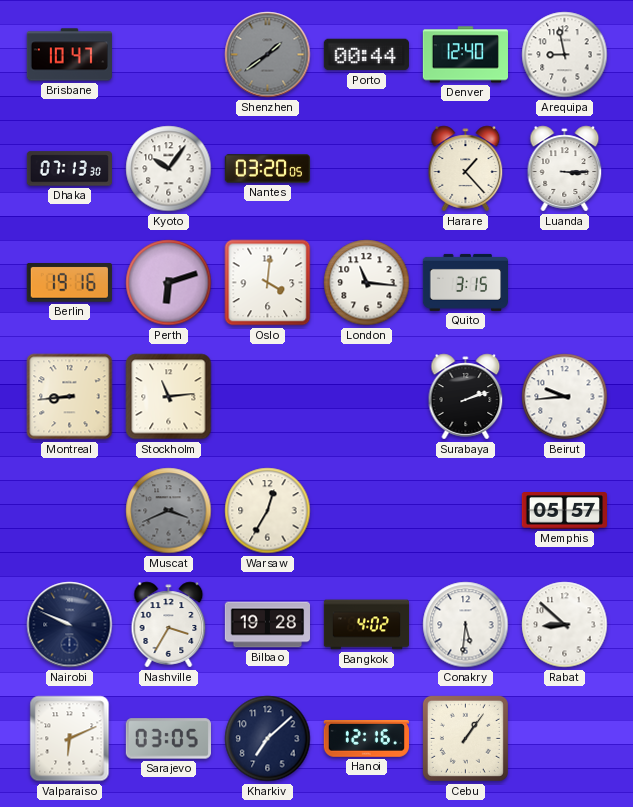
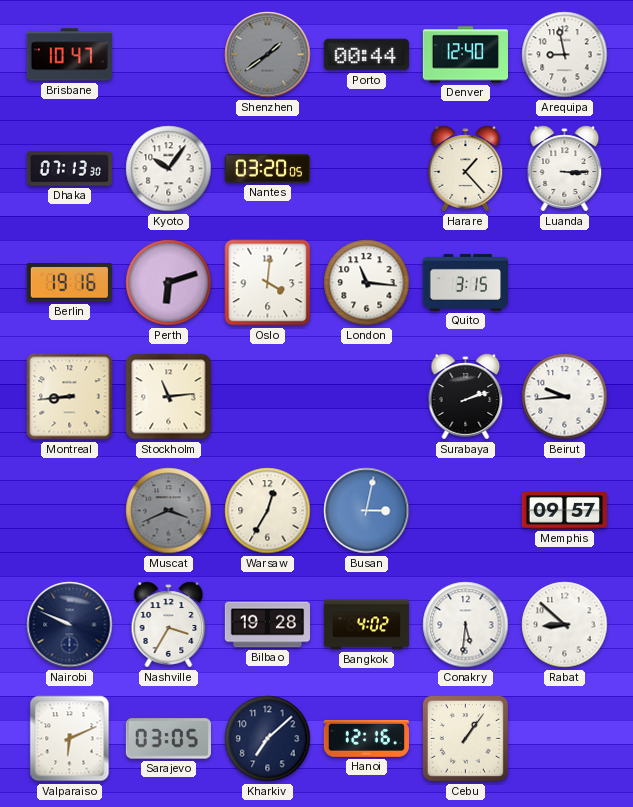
Busan: none -> 3:02 (367, 511)
Memphis: 05:57 -> 09:57 (564, 511)
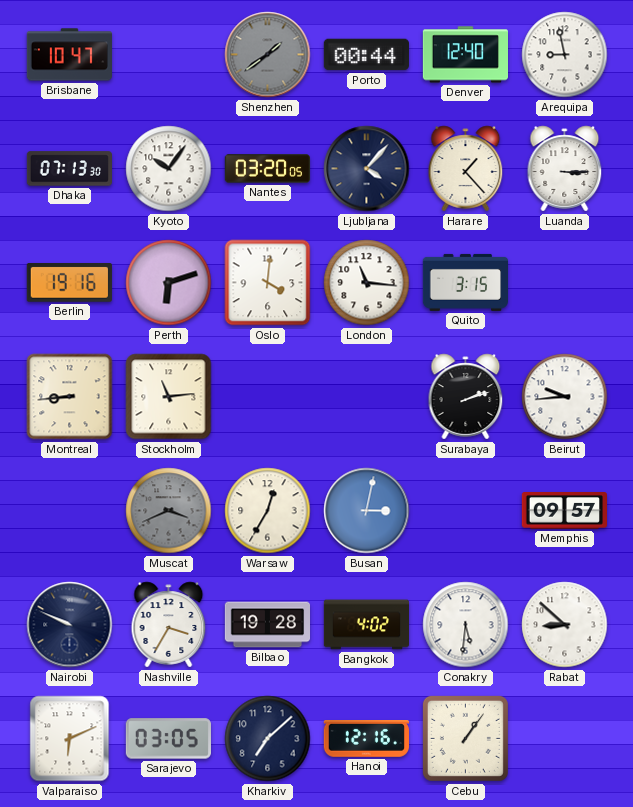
Ljubljana: none -> 4:07 (367, 169)
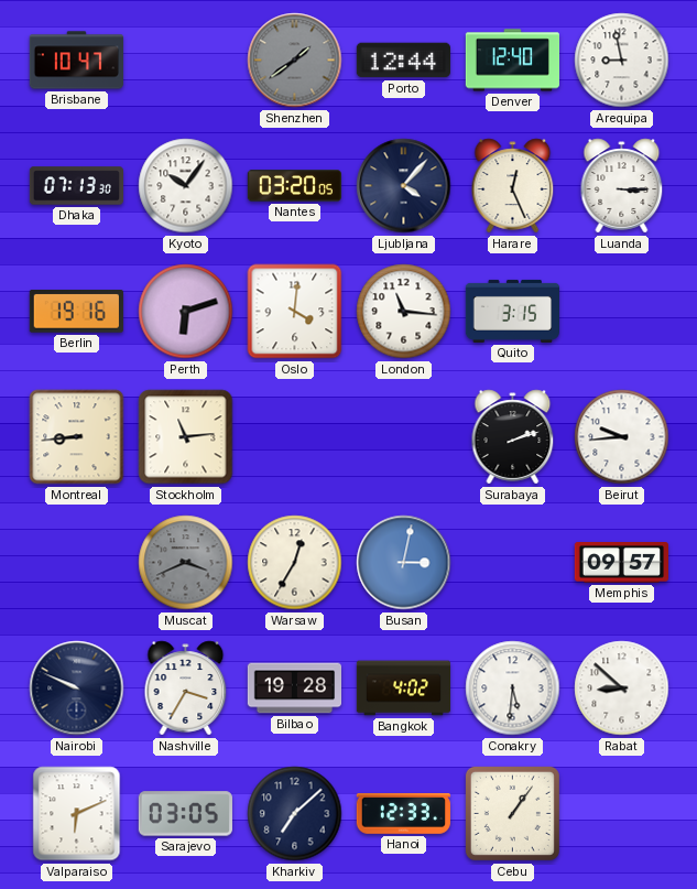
Porto: 00:44 -> 12:44 (403, 61)
Harare: 1:23 -> 12:26 (513, 186)
Hanoi: 12:16 -> 12:33 (403, 814)
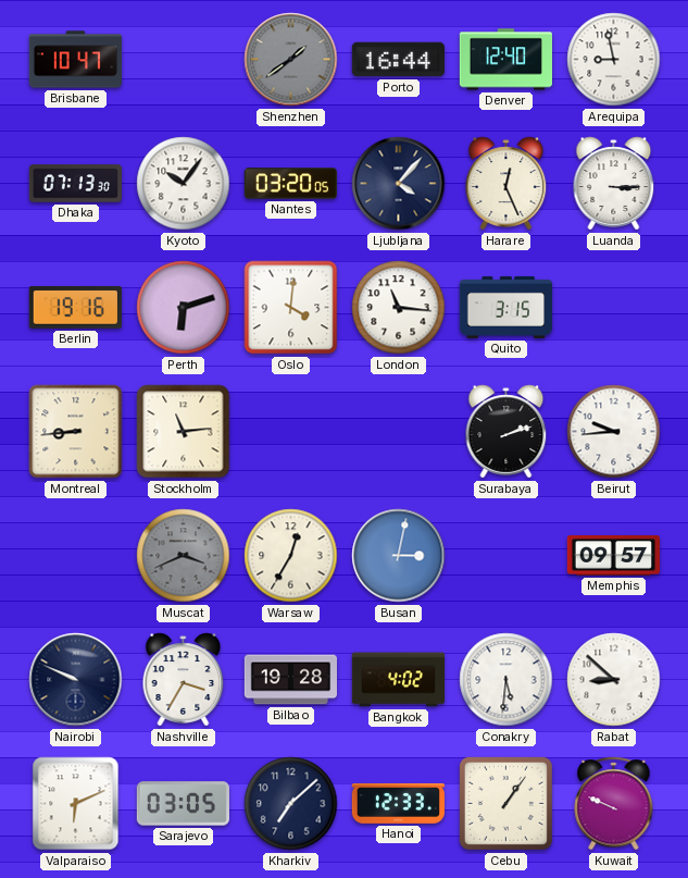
Porto: 12:44 -> 16:44 (398, 60)
Kuwait: none -> 9:49 (614, 804)
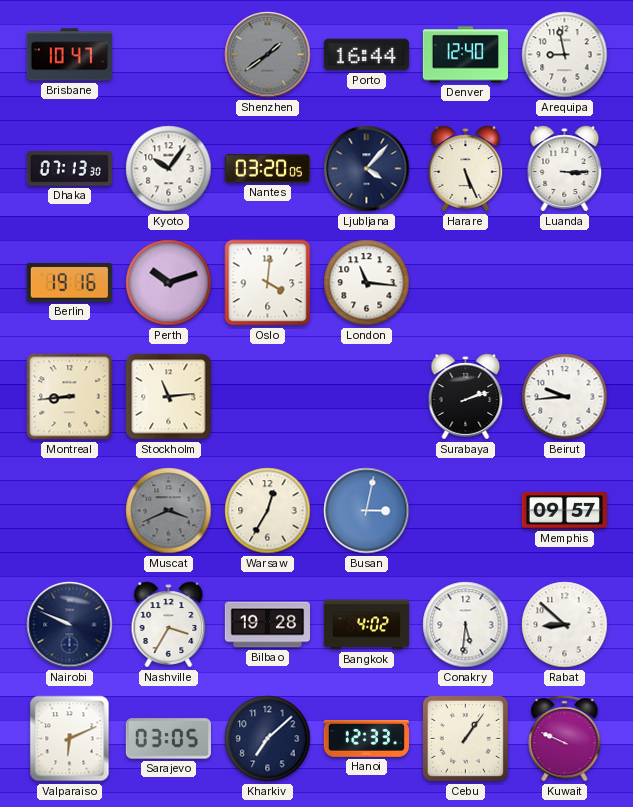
Harare: 12:26 -> 5:26 (466, 169)
Perth: 6:12 -> 10:12 (169, 283)
Quito: 3:15 -> none (505, 307)
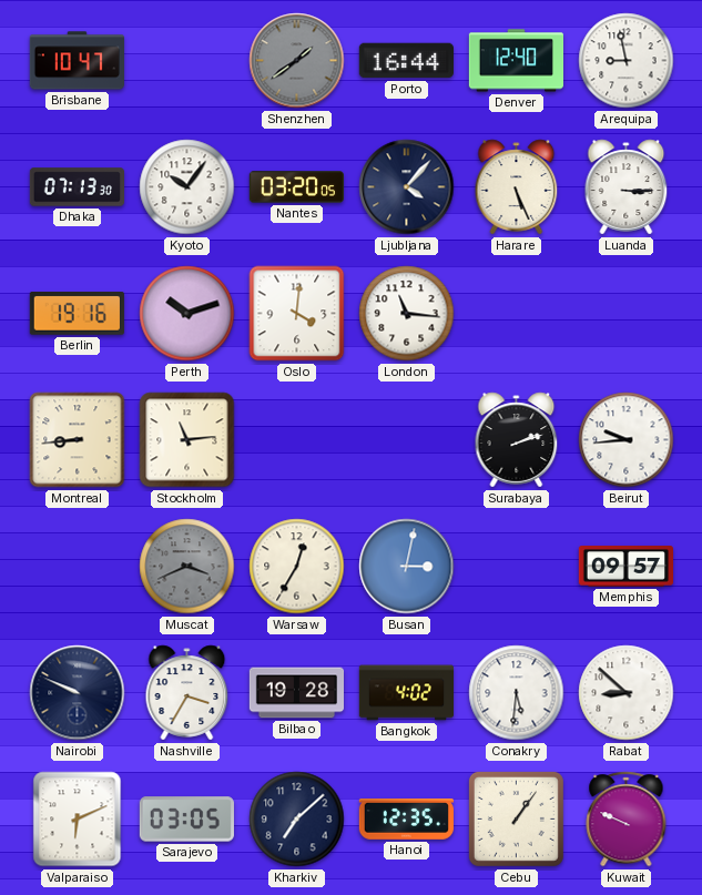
Hanoi: 12:33 -> 12:35 (406, 820)
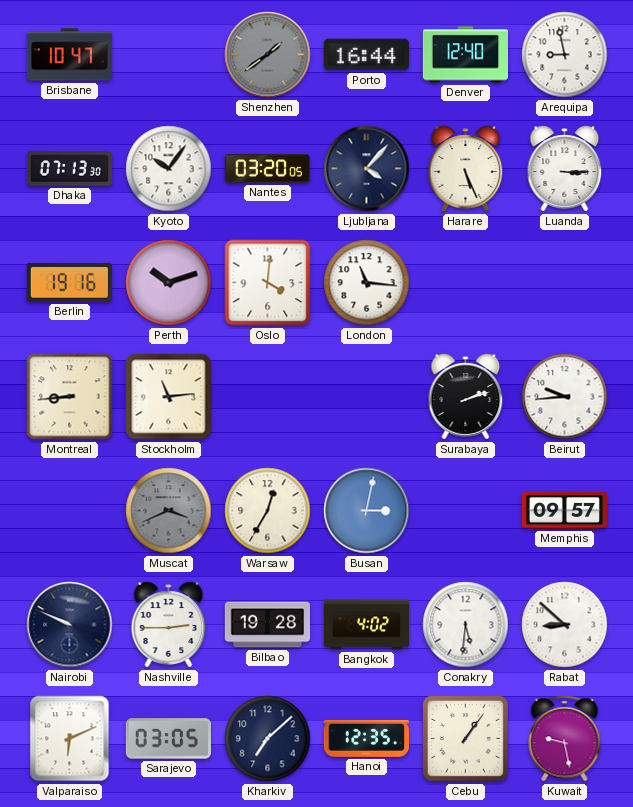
Nashville: 3:35 -> 2:45 (169, 625)
Kuwait: 9:49 -> 9:28 (565, 739)
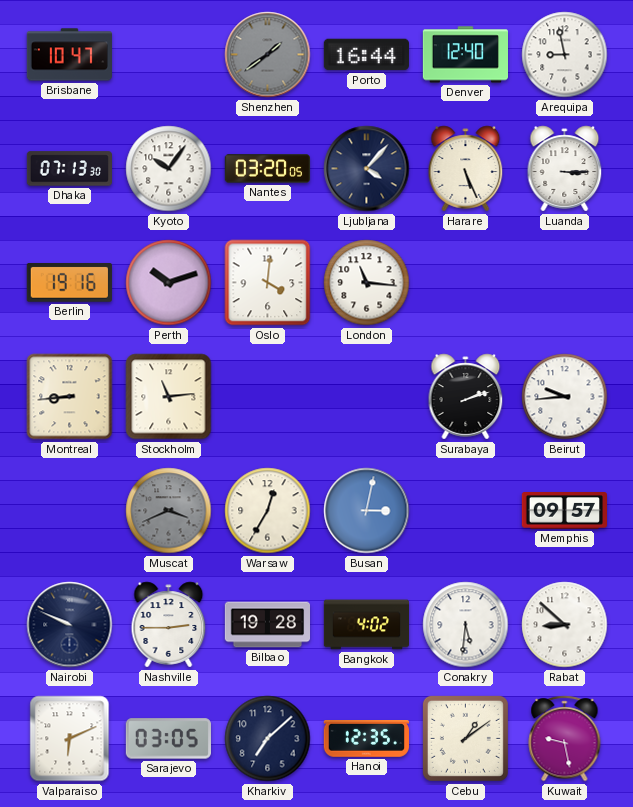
Cebu: 1:06 -> 1:09 (465, 738)
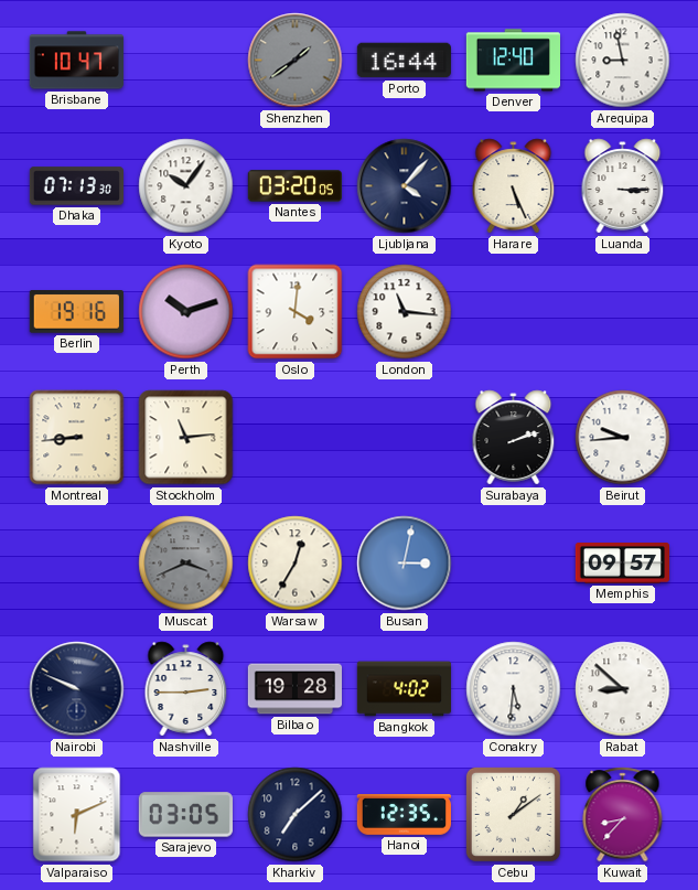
Kuwait: 9:28 -> 8:37 (623, 815)
